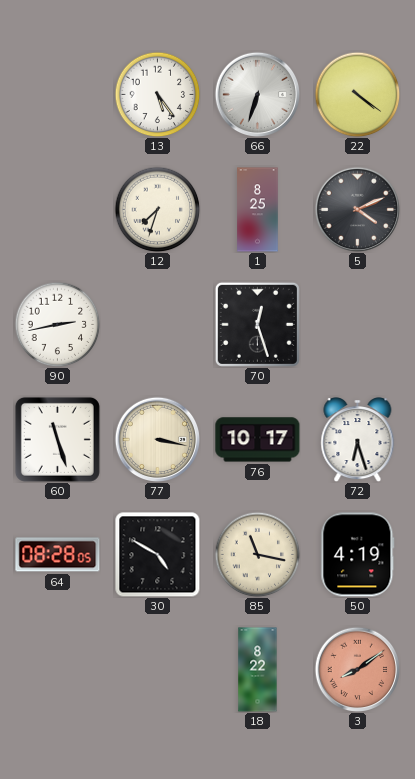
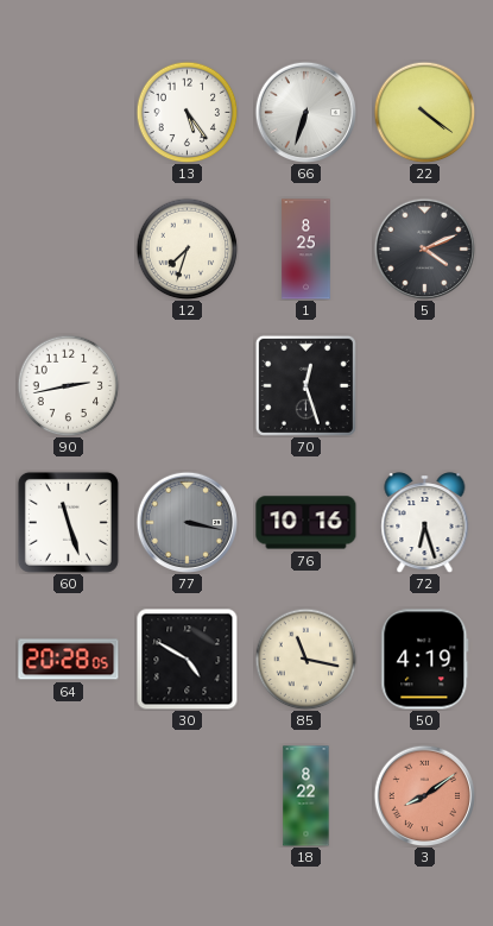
77 dial: cream -> grey (187, 522)
76: 10:17 -> 10:16 (306, 523)
64: 08:28 -> 20:28 (69, 660)
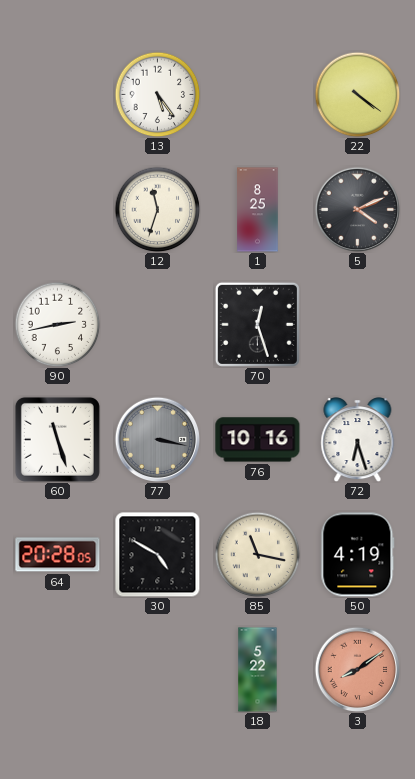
66: 6:33 -> none (305, 112)
12: 7:33 -> 11:33 (157, 209)
18: 8:22 -> 5:22 (258, 670)
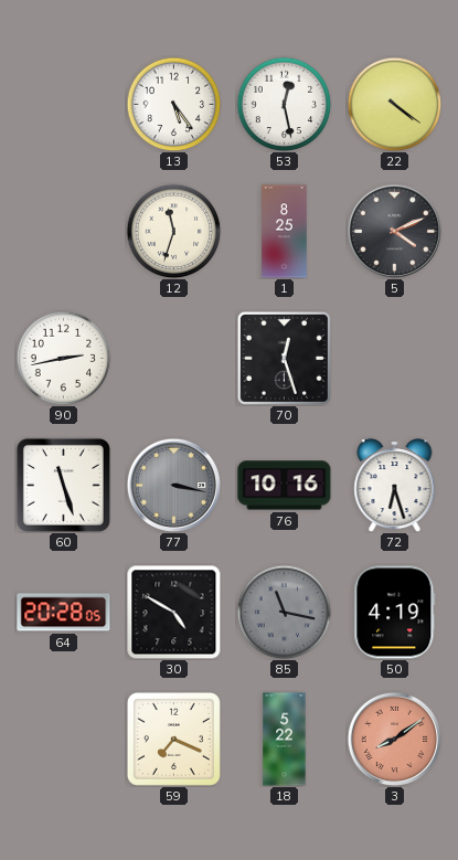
53: none -> 12:28 (284, 104)
85 dial: cream -> grey (284, 612)
59: none -> 7:19 (173, 739)
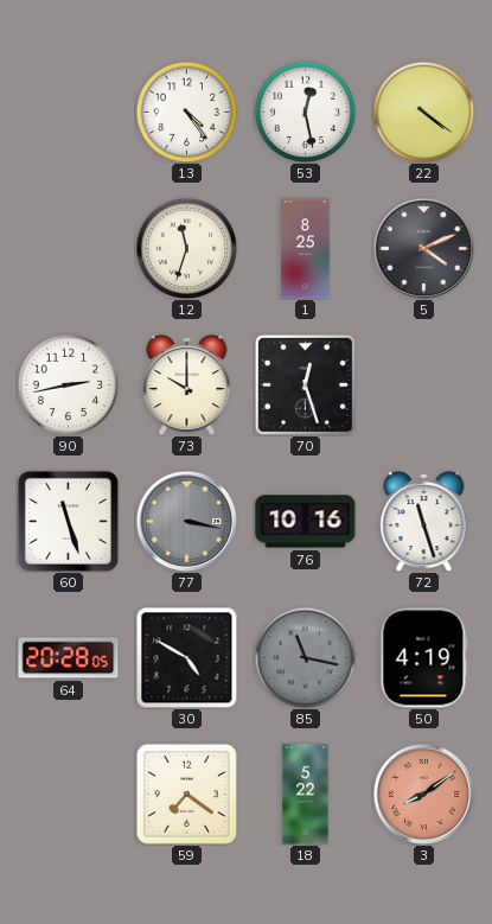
13: 5:24 -> 4:24 (186, 111)
73: none -> 10:00 (187, 385)
72: 6:27 -> 11:27 (424, 522)
59: 7:19 -> 7:21 (186, 794)
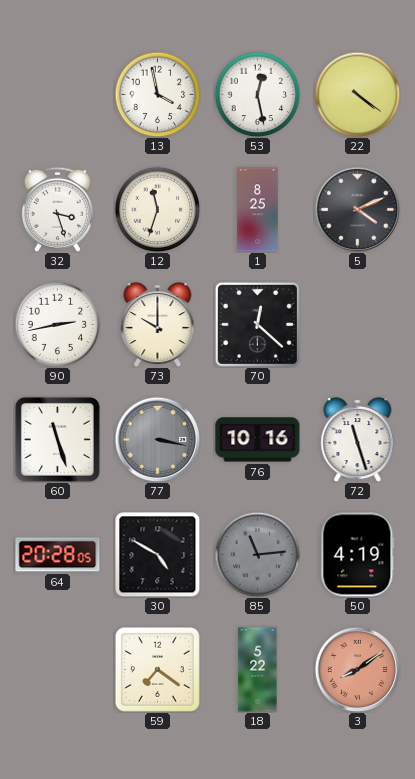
13: 4:24 -> 3:58 (157, 94)
32: none -> 3:27 (57, 209)
70: 12:27 -> 12:22 (257, 324)
85: 11:17 -> 11:14 (257, 554)
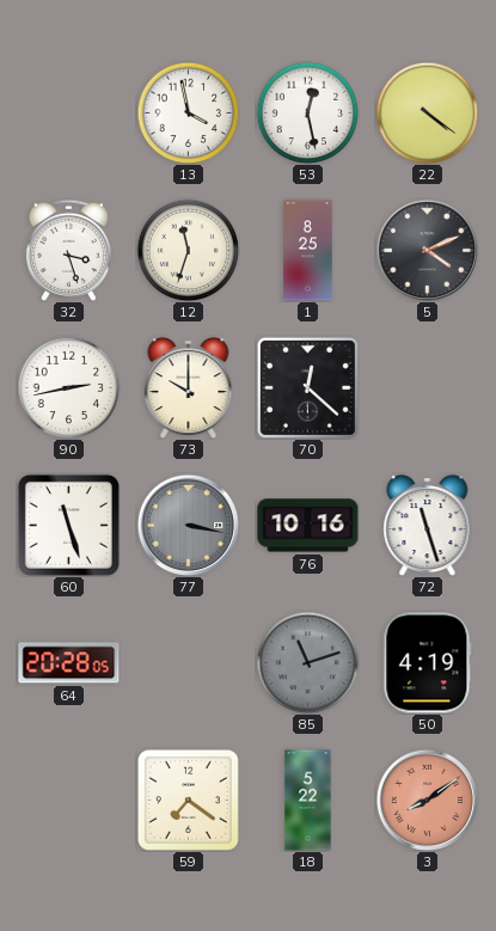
30: 4:50 -> none (158, 555)
85: 11:14 -> 11:12 (307, 662)
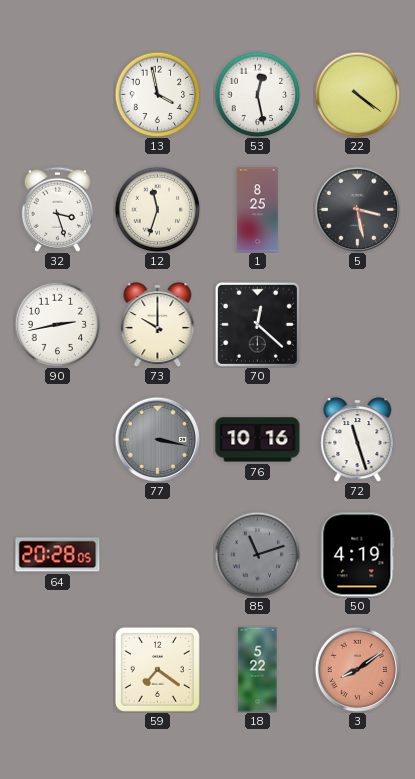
5: 4:11 -> 3:28 (357, 209)
60: 11:27 -> none (68, 525)
